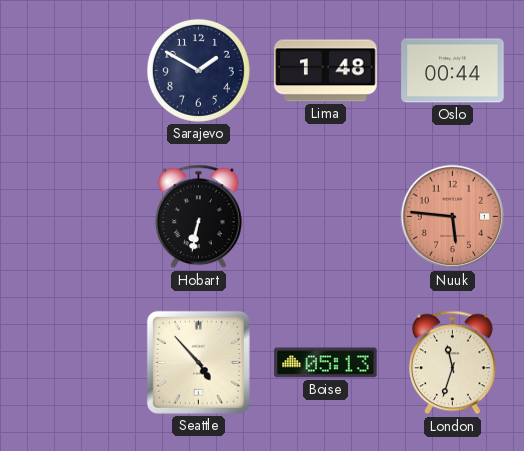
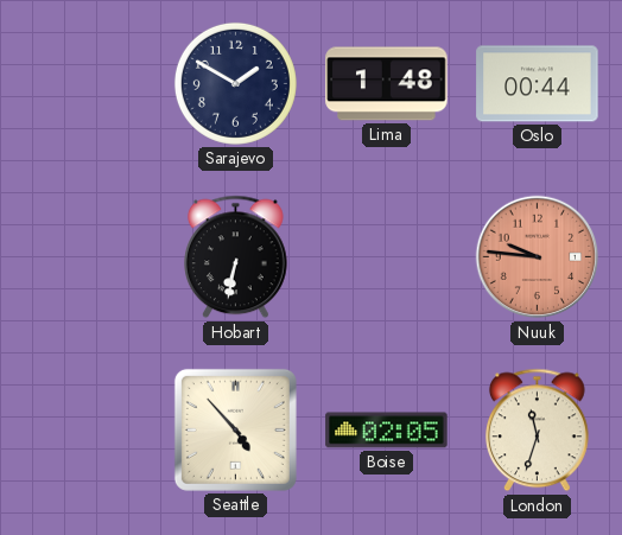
Nuuk: 5:46 -> 9:46 (538, 257)
Boise: 05:13 -> 02:05 (387, 431)
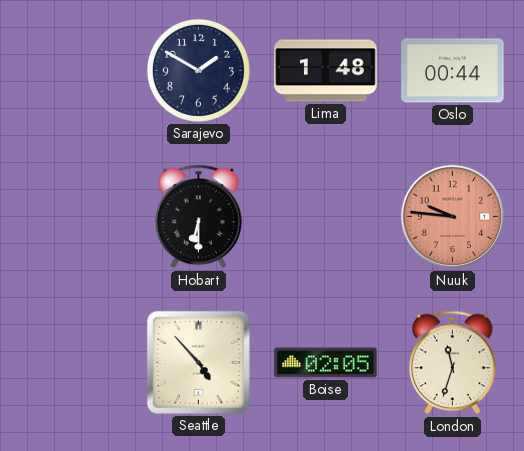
Hobart: 6:32 -> 6:30 (199, 217)
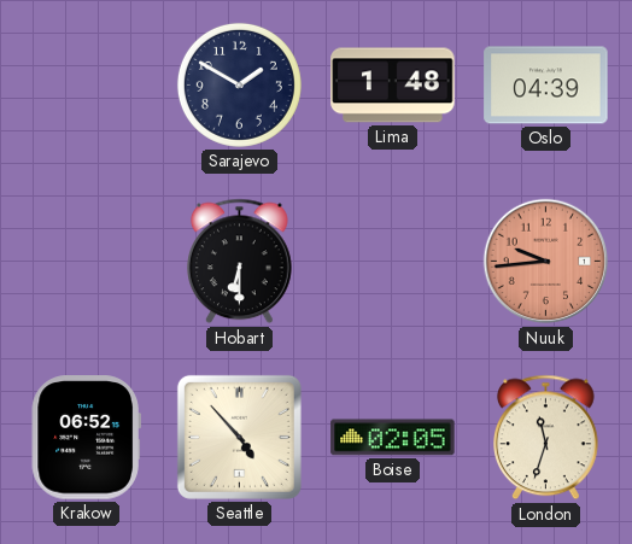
Oslo: 00:44 -> 04:39 (546, 86)
Nuuk: 9:46 -> 9:44 (546, 262)
Krakow: none -> 06:52 (86, 438)
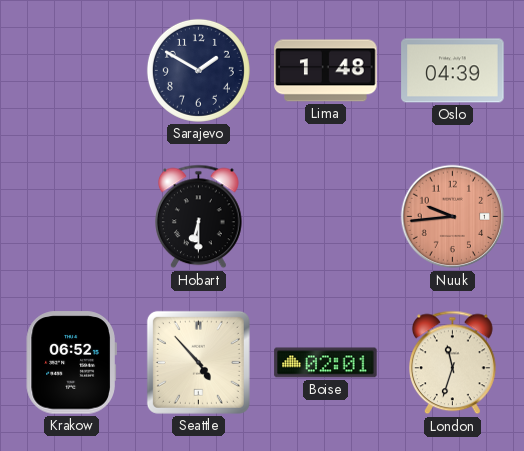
Boise: 02:05 -> 02:01 (326, 363)
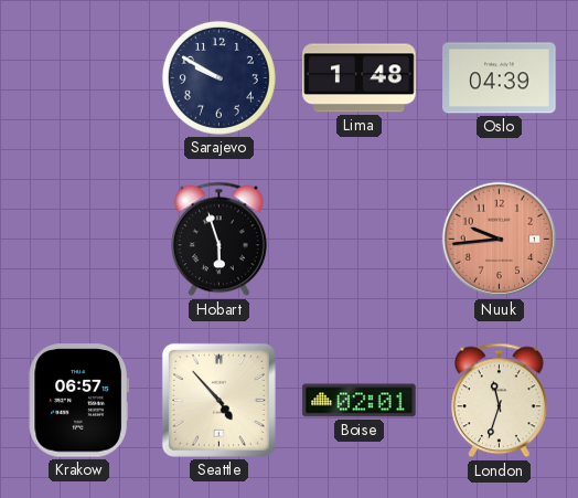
Sarajevo: 1:50 -> 9:50 (218, 77)
Hobart: 6:30 -> 5:57 (220, 240)
Krakow: 06:52 -> 06:57 (78, 401)
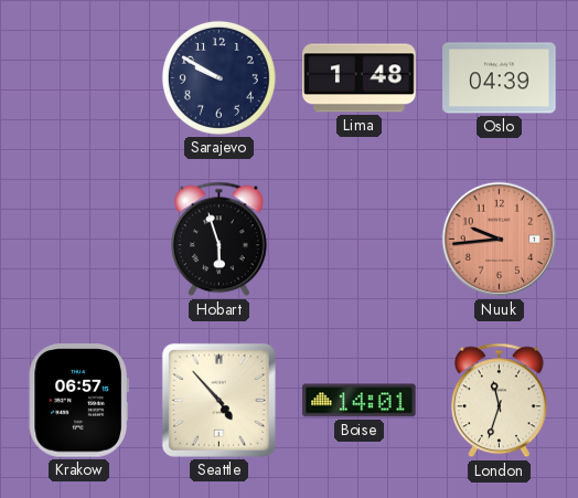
Boise: 02:01 -> 14:01 (360, 401)
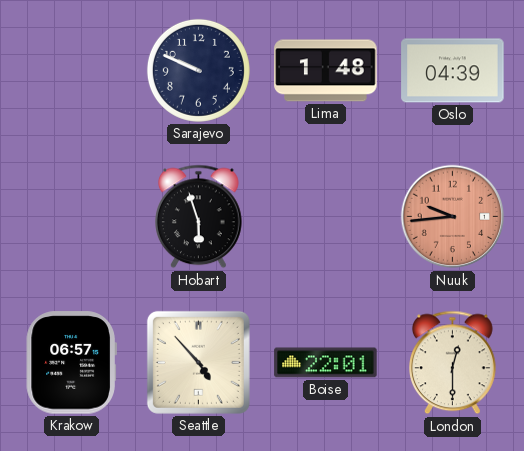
Sarajevo: 9:50 -> 9:49 (198, 70)
Boise: 14:01 -> 22:01 (326, 363)
London: 11:33 -> 12:30 (453, 363)
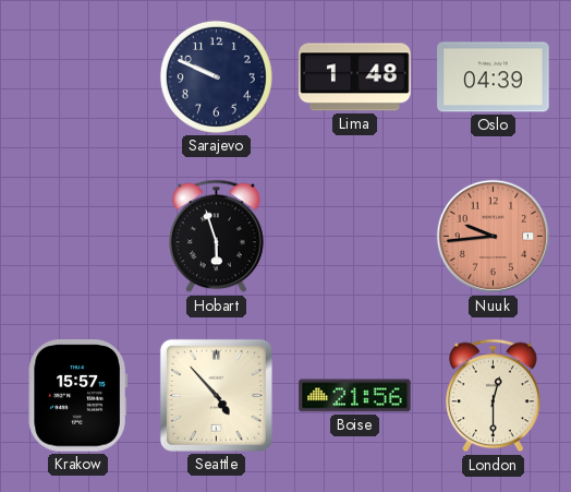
Krakow: 06:57 -> 15:57 (77, 396)
Boise: 22:01 -> 21:56 (355, 396)
